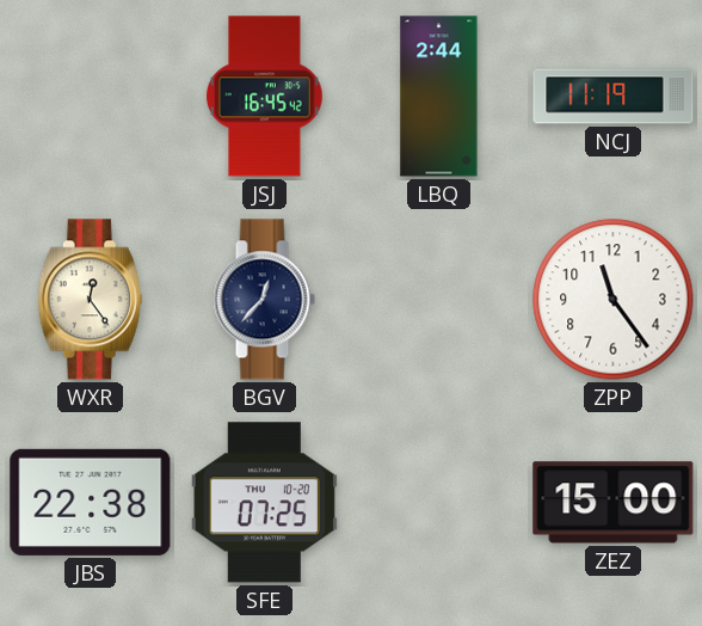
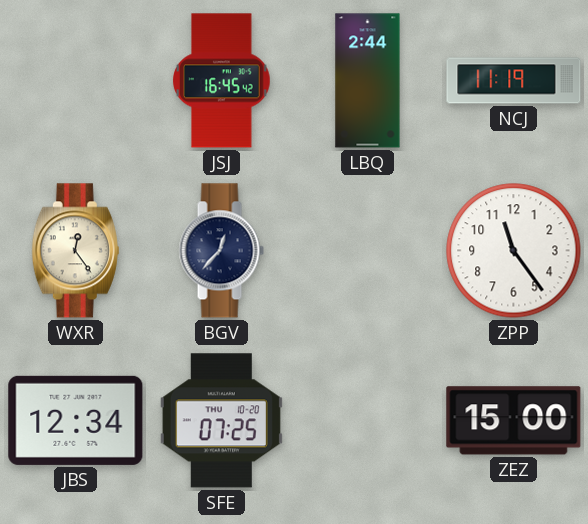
JBS: 22:38 -> 12:34 (76, 420)
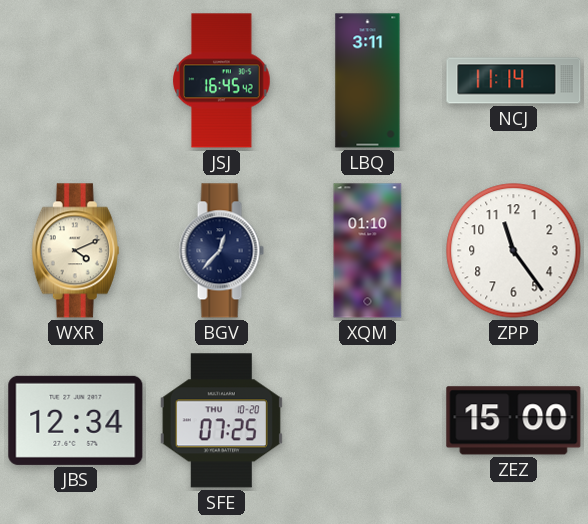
LBQ: 2:44 -> 3:11 (368, 81)
NCJ: 11:19 -> 11:14 (514, 81)
WXR: 12:24 -> 4:11 (75, 251)
XQM: none -> 01:10 (368, 251)
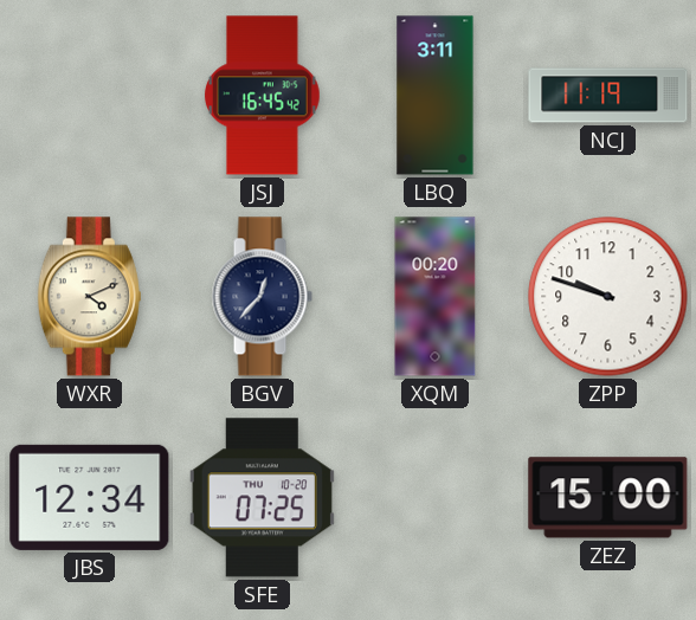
NCJ: 11:14 -> 11:19 (608, 96)
XQM: 01:10 -> 00:20 (436, 297)
ZPP: 11:24 -> 9:48 (608, 297)
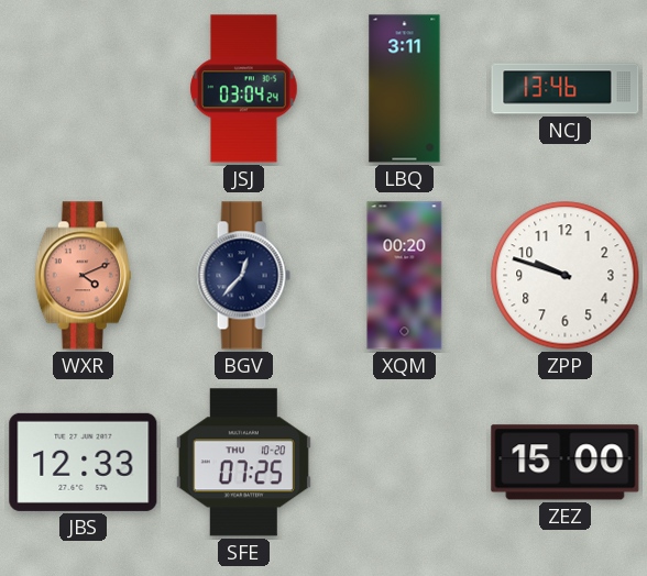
JSJ: 16:45 -> 03:04 (244, 89)
NCJ: 11:19 -> 13:46 (566, 89)
WXR dial: cream -> salmon (83, 276)
JBS: 12:34 -> 12:33 (84, 462)
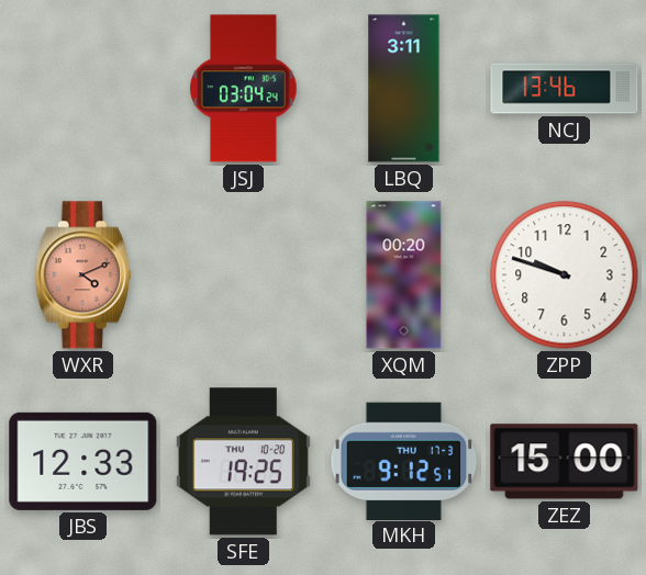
BGV: 12:37 -> none (243, 276)
SFE: 07:25 -> 19:25 (243, 462)
MKH: none -> 9:12 (404, 461)
